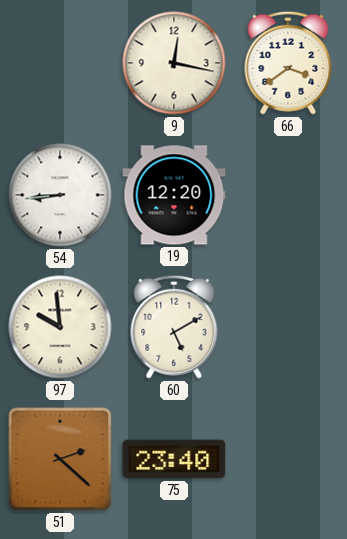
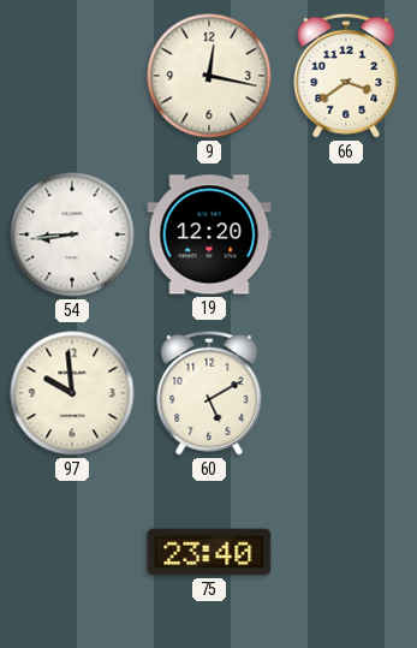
51: 2:22 -> none (60, 459)
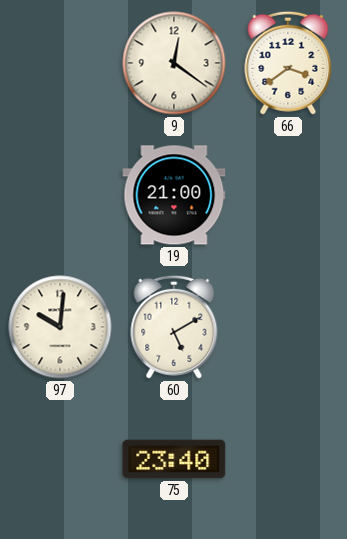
9: 12:17 -> 12:21 (174, 63)
54: 8:44 -> none (72, 234)
19: 12:20 -> 21:00 (174, 195)
97: 9:59 -> 10:01 (60, 327)
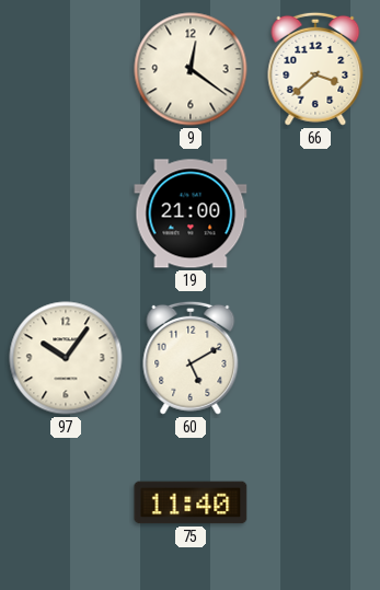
66: 3:39 -> 3:38 (315, 69)
97: 10:01 -> 10:06 (66, 358)
75: 23:40 -> 11:40 (191, 502)
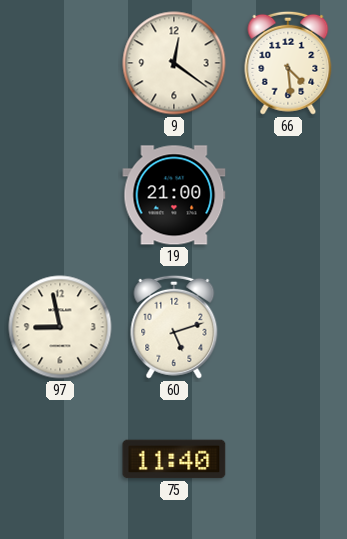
66: 3:38 -> 4:29 (288, 63)
97: 10:06 -> 8:58 (60, 327)
60: 5:10 -> 5:12 (174, 327)
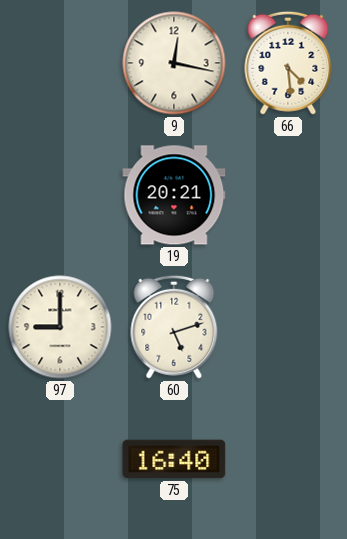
9: 12:21 -> 12:17 (174, 63)
19: 21:00 -> 20:21 (174, 195)
97: 8:58 -> 9:00 (60, 327)
75: 11:40 -> 16:40 (174, 459)
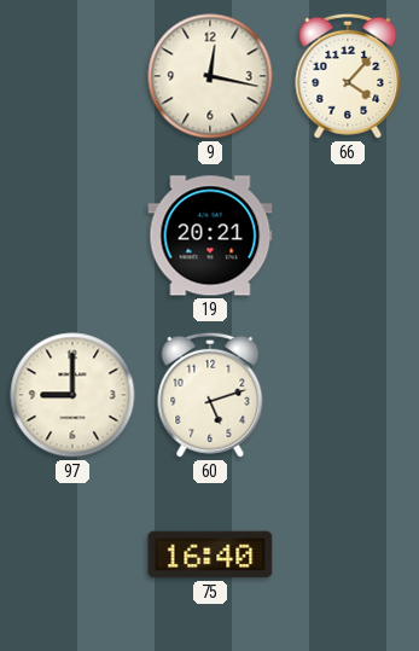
66: 4:29 -> 4:07 (348, 76)
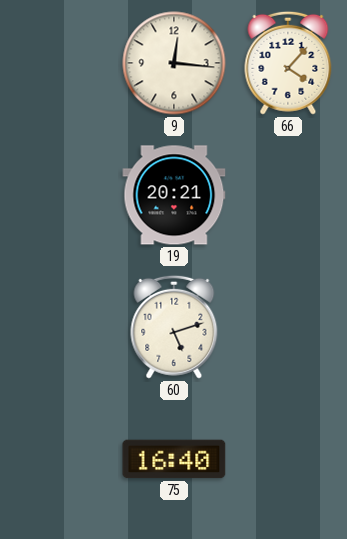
9: 12:17 -> 12:16 (174, 63)
97: 9:00 -> none (72, 395)
